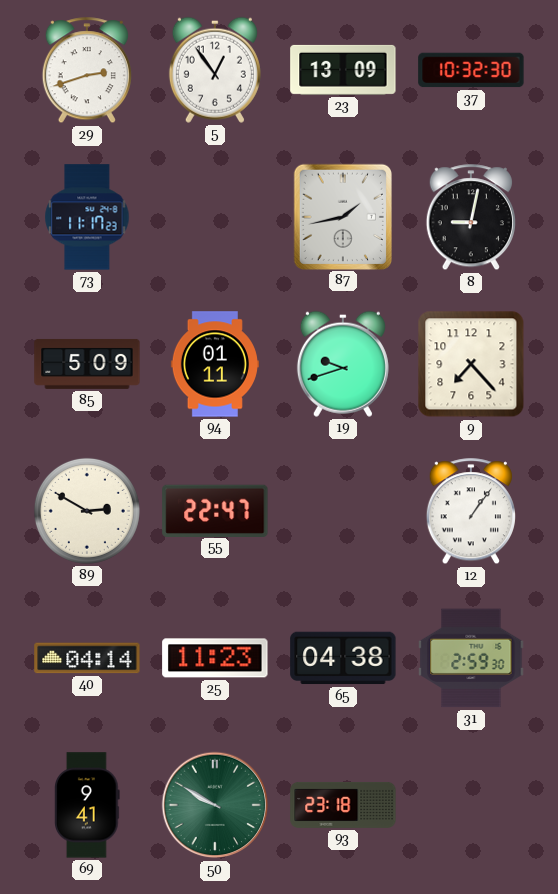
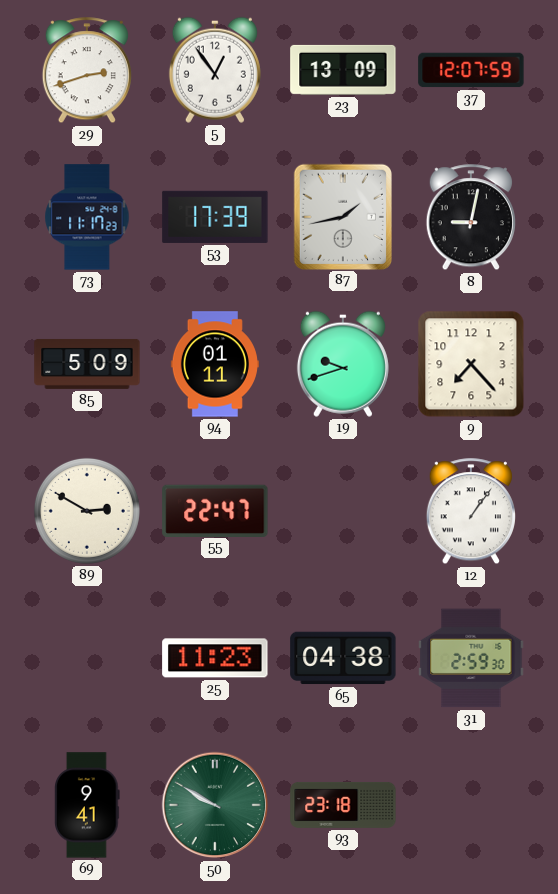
37: 10:32 -> 12:07 (471, 70)
53: none -> 17:39 (215, 217)
40: 04:14 -> none (87, 658)
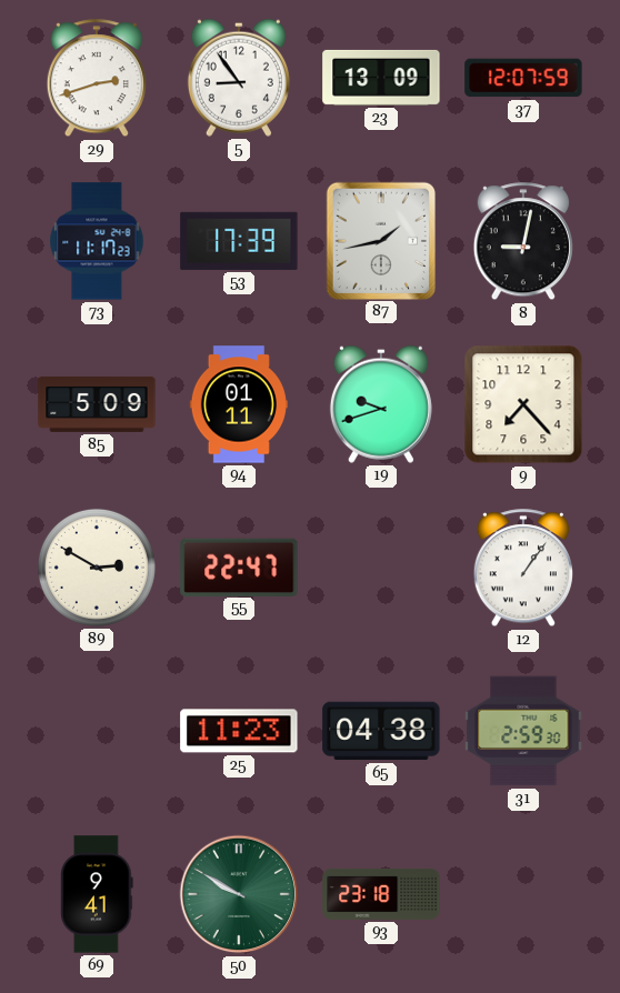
5: 12:54 -> 8:54 (239, 78)
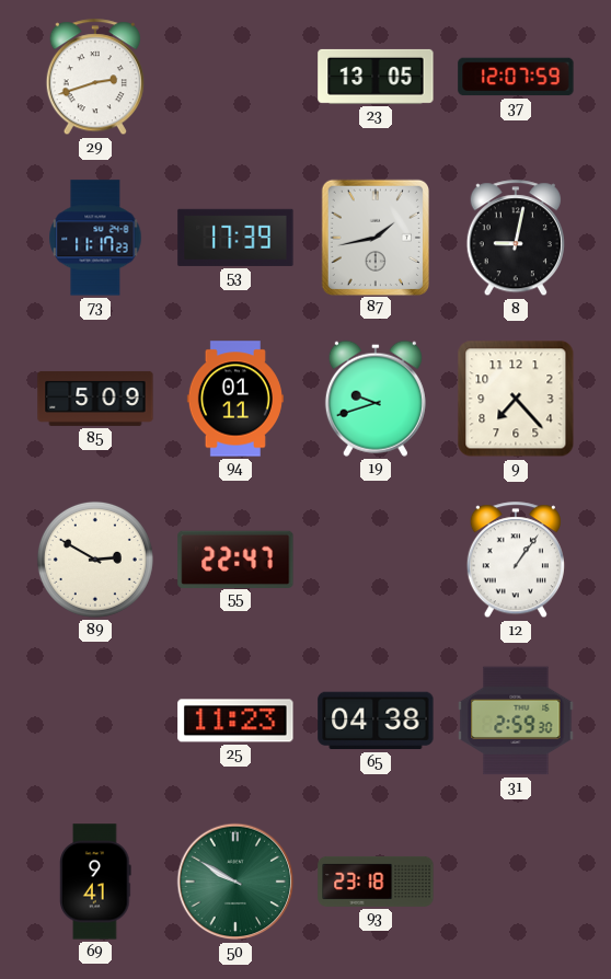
5: 8:54 -> none (239, 78)
23: 13:09 -> 13:05 (376, 77)
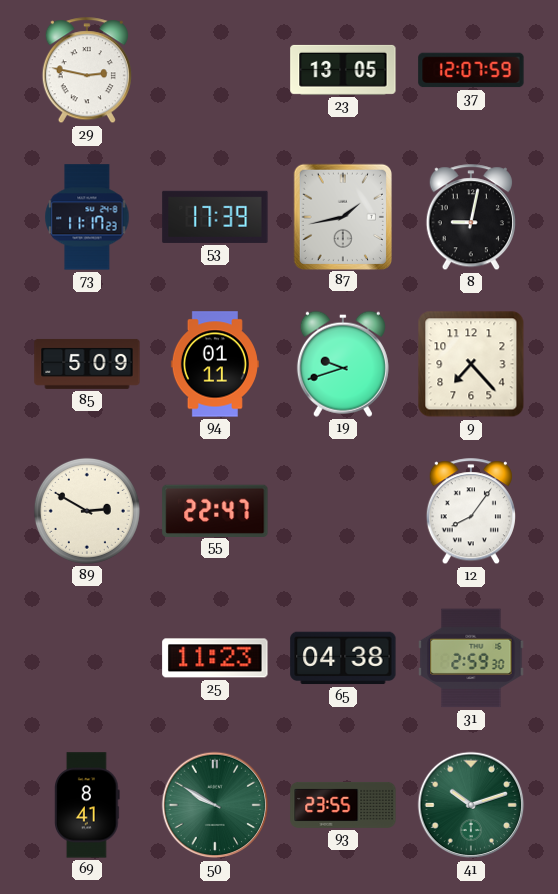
29: 2:42 -> 2:47 (87, 71)
12: 1:06 -> 8:06 (471, 512)
69: 9:41 -> 8:41 (88, 805)
93: 23:18 -> 23:55 (343, 805)
41: none -> 10:12 (471, 805)
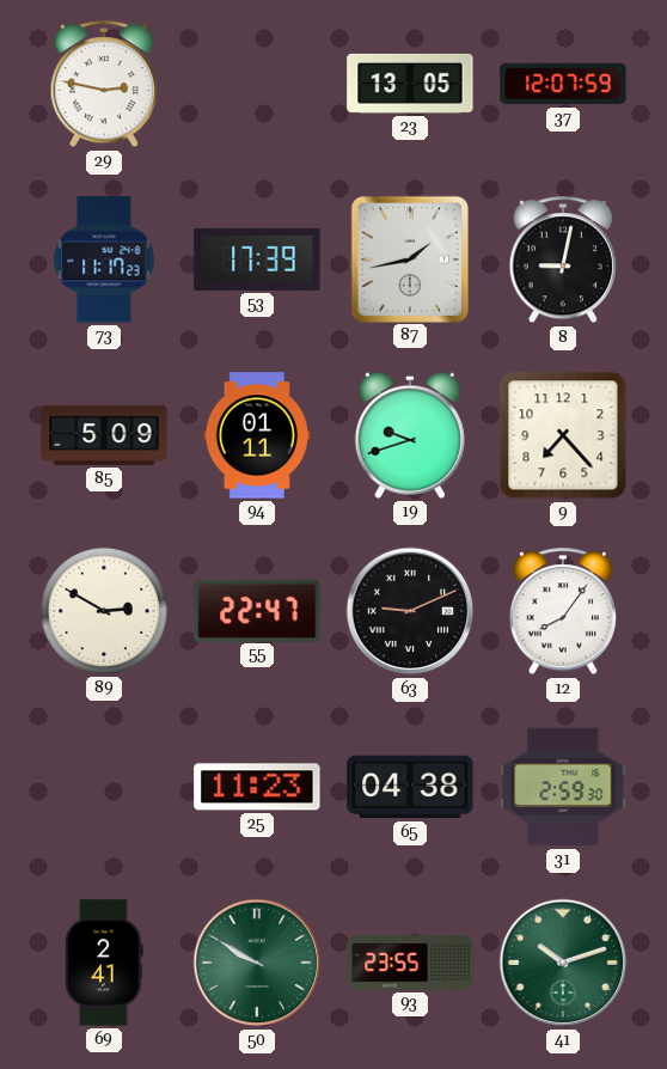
63: none -> 9:11 (410, 611)
69: 8:41 -> 2:41 (105, 963)
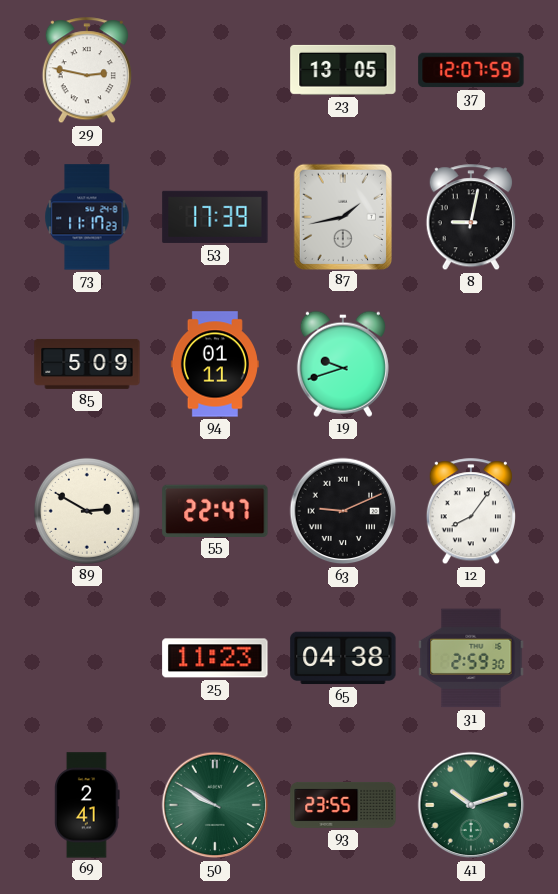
9: 7:23 -> none (563, 435)
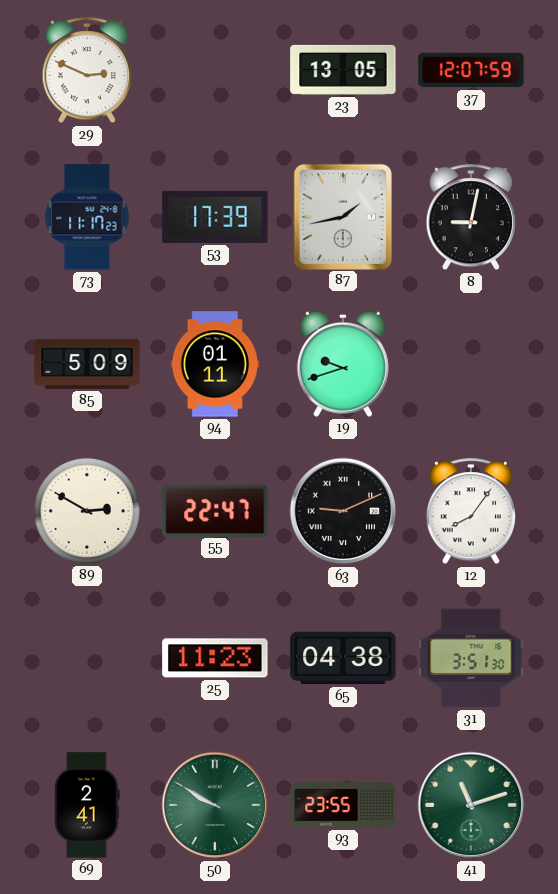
29: 2:47 -> 2:49 (87, 71)
31: 2:59 -> 3:51 (471, 658)
41: 10:12 -> 11:12 (471, 805)
